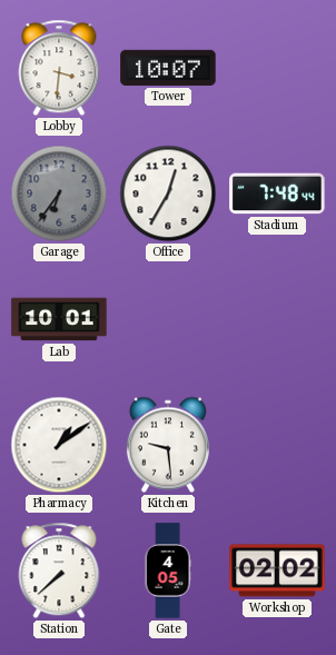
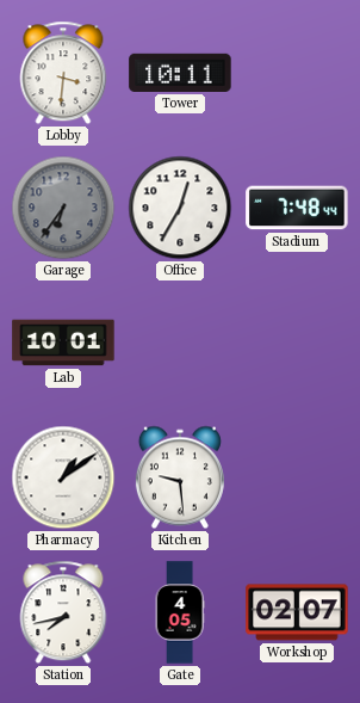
Tower: 10:07 -> 10:11 (180, 73)
Station: 7:38 -> 7:43 (63, 612)
Workshop: 02:02 -> 02:07 (297, 612)
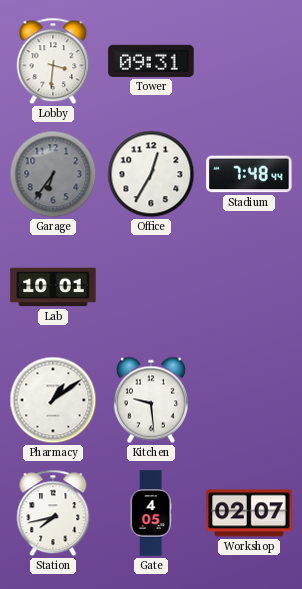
Tower: 10:11 -> 09:31 (151, 61)
